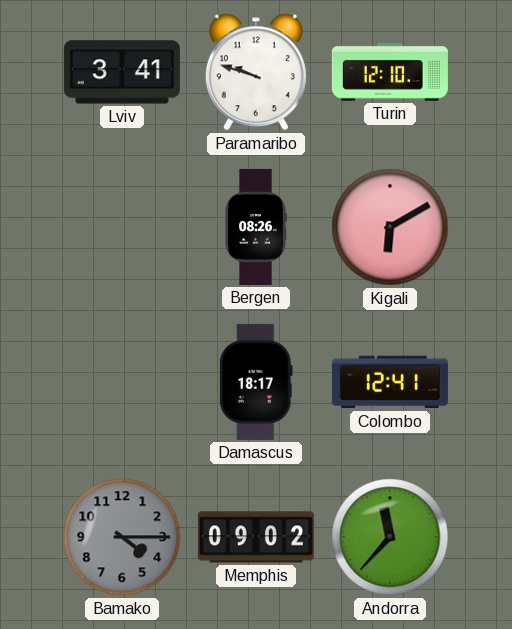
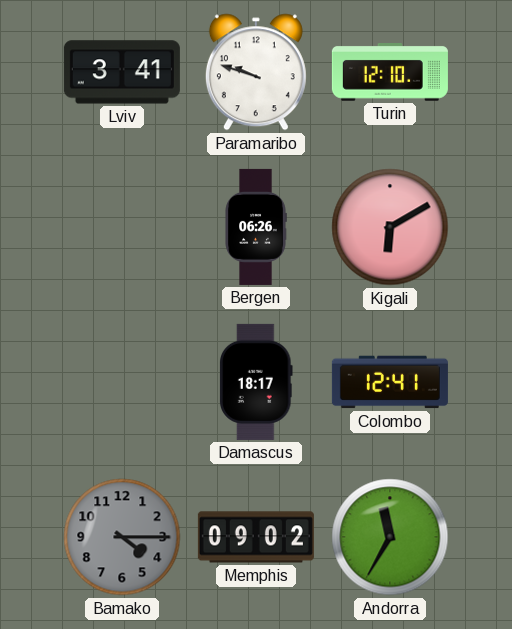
Bergen: 08:26 -> 06:26 (256, 227)
Andorra: 11:37 -> 11:35 (390, 537)
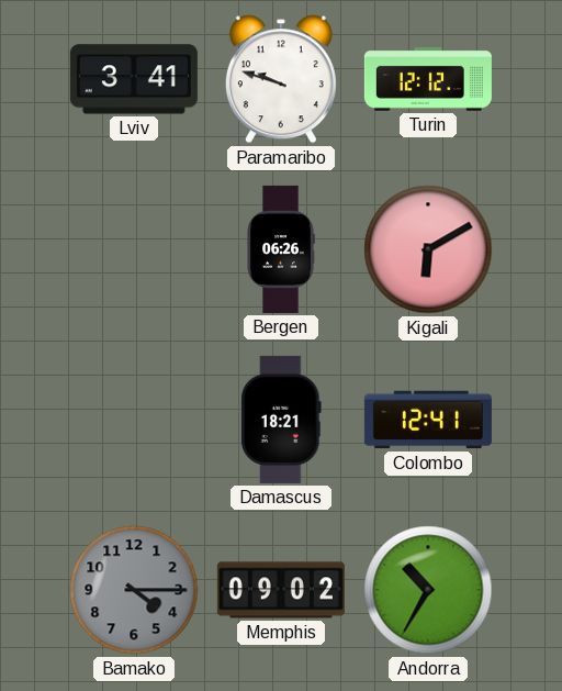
Turin: 12:10 -> 12:12 (428, 80)
Damascus: 18:17 -> 18:21 (282, 420)
Andorra: 11:35 -> 10:35 (428, 590)
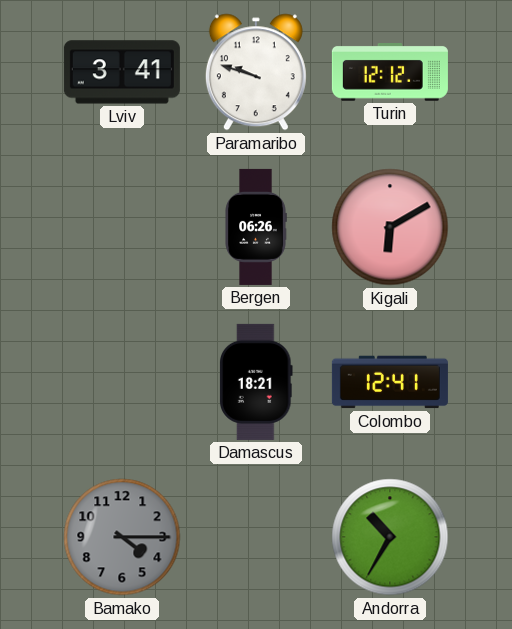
Memphis: 09:02 -> none (281, 590)
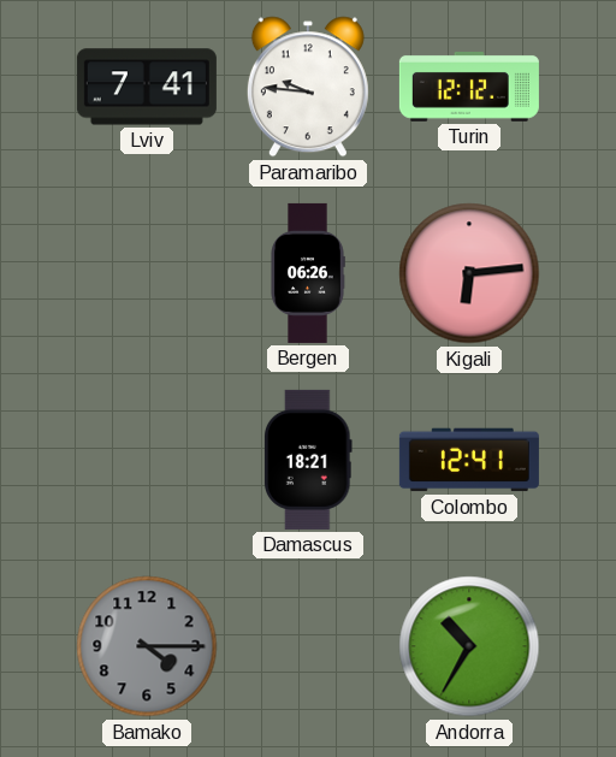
Lviv: 3:41 -> 7:41 (147, 87)
Paramaribo: 9:48 -> 9:46 (308, 87)
Kigali: 6:10 -> 6:14 (469, 273)
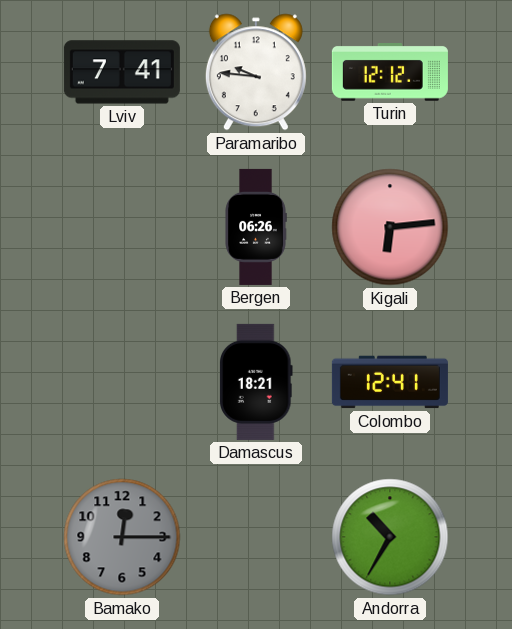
Bamako: 4:15 -> 12:15 (122, 537)
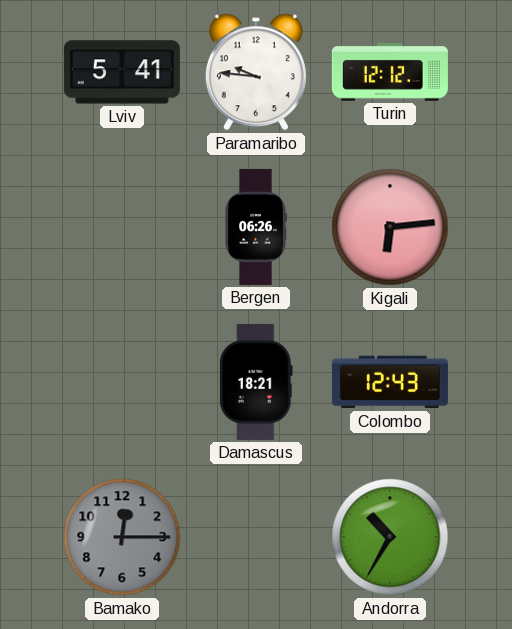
Lviv: 7:41 -> 5:41 (122, 72)
Colombo: 12:41 -> 12:43 (390, 382)
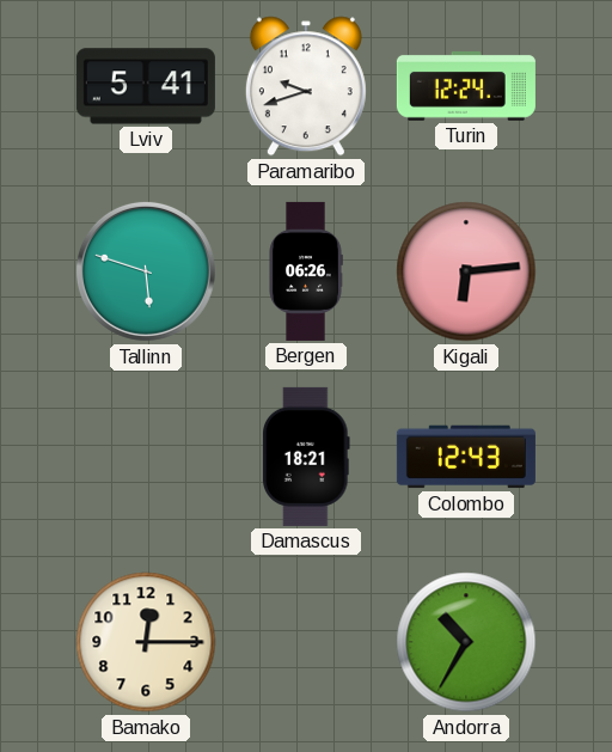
Paramaribo: 9:46 -> 9:42 (306, 86)
Turin: 12:12 -> 12:24 (466, 87)
Tallinn: none -> 5:48 (146, 271)
Bamako dial: grey -> cream (146, 642)
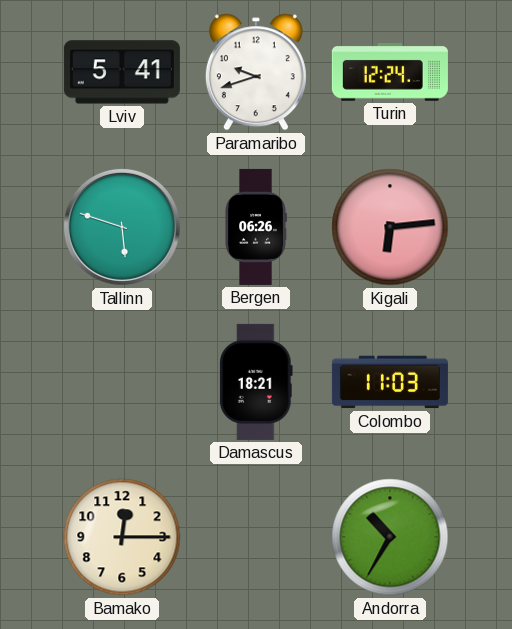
Colombo: 12:43 -> 11:03 (390, 382)
